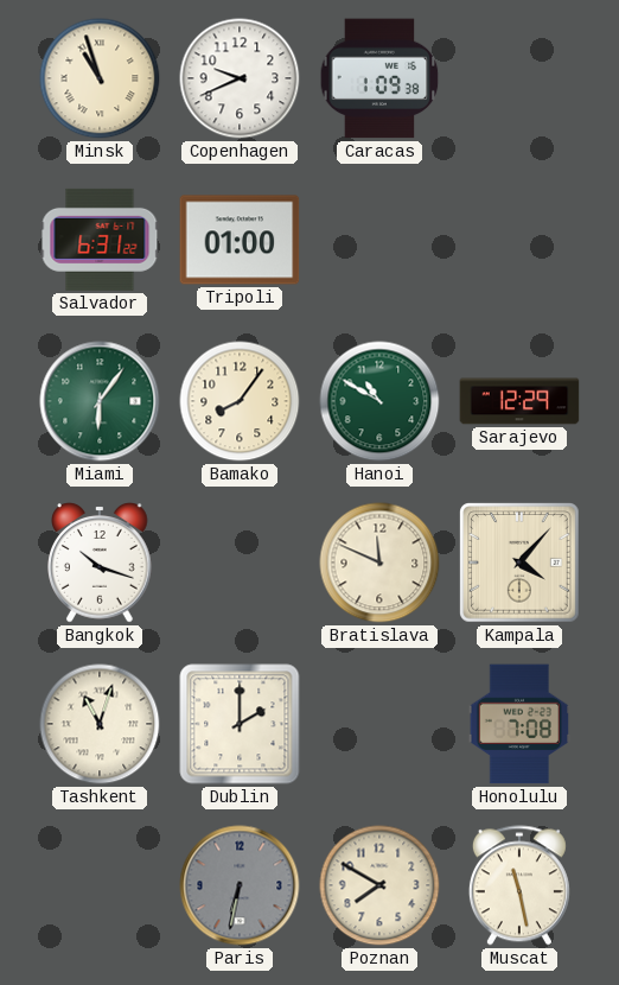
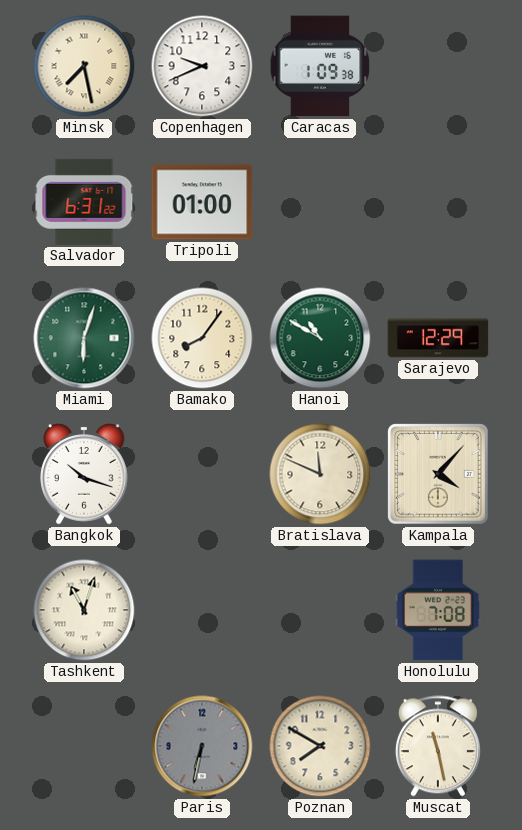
Minsk: 10:57 -> 7:28 (84, 66)
Miami: 6:06 -> 6:03 (84, 338)
Dublin: 2:00 -> none (240, 724)
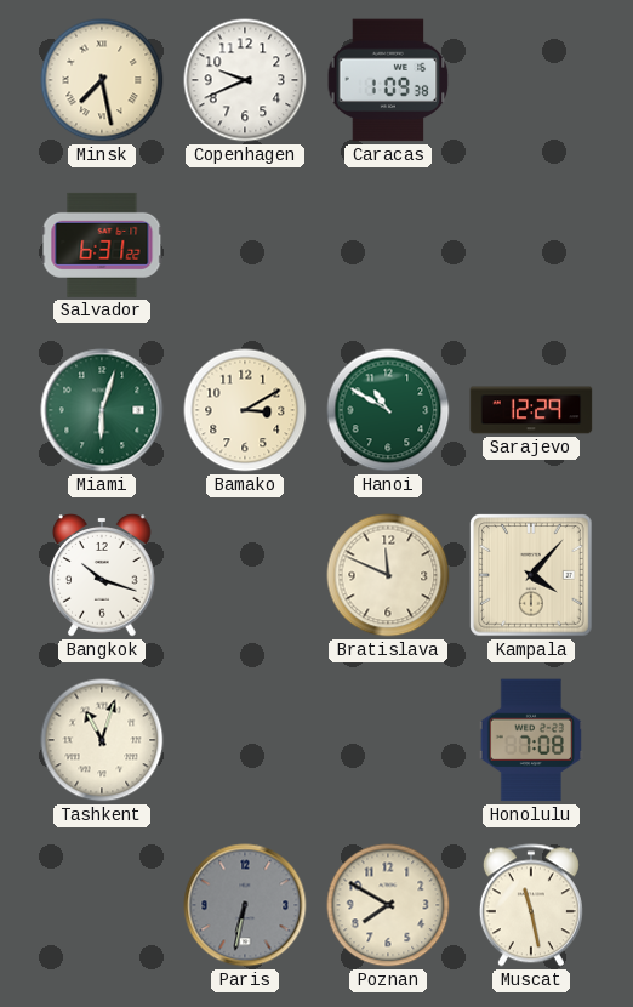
Tripoli: 01:00 -> none (202, 202)
Bamako: 8:06 -> 3:10 (245, 410)
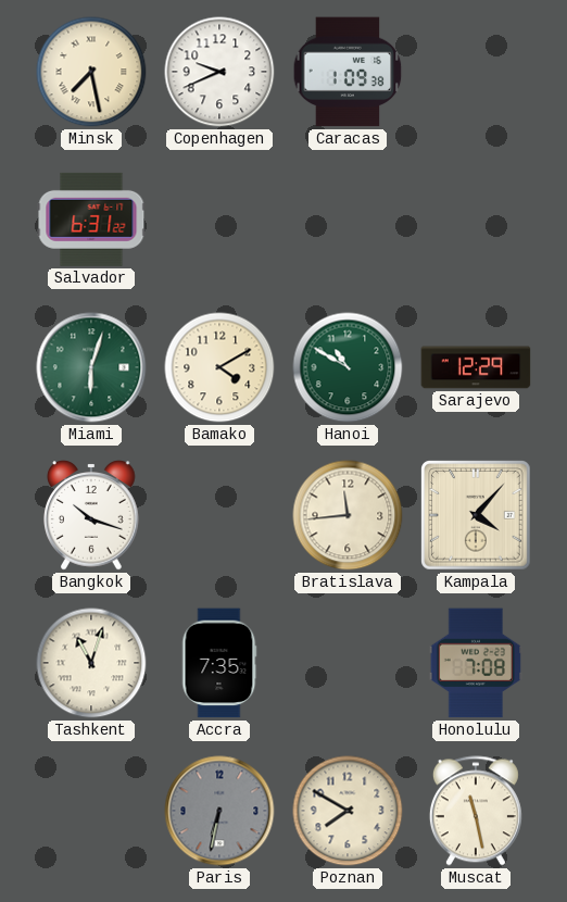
Bamako: 3:10 -> 4:10 (219, 367)
Bratislava: 11:49 -> 11:44 (348, 515)
Accra: none -> 7:35 (219, 663)
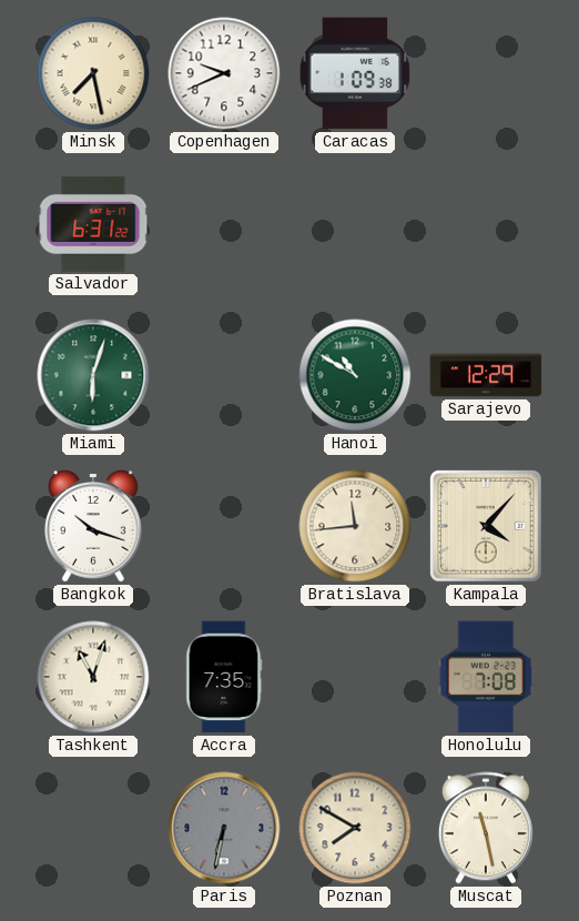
Bamako: 4:10 -> none (219, 367)
